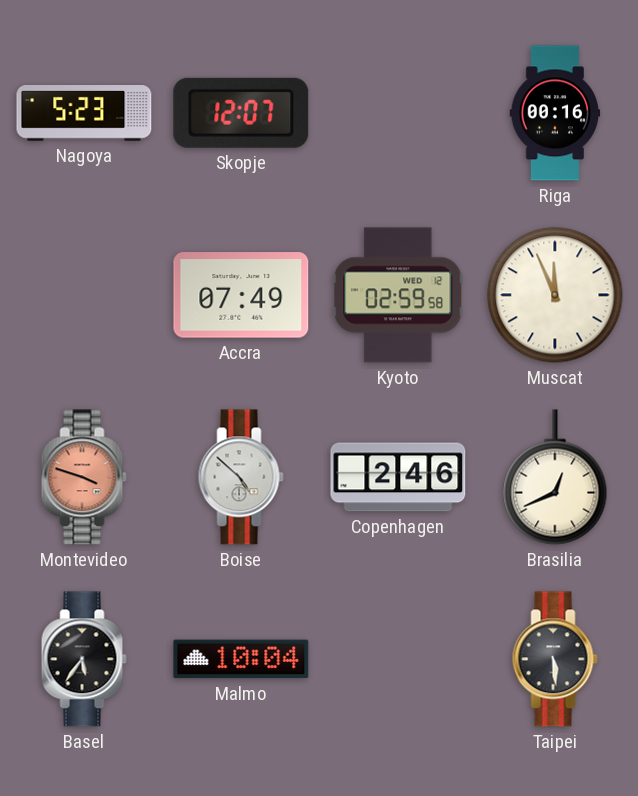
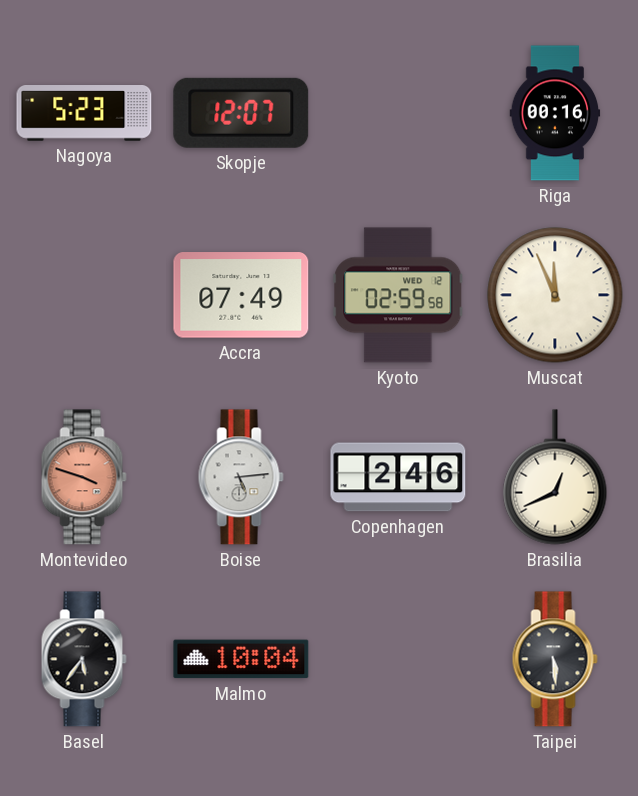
Boise: 4:52 -> 5:14 (241, 477)
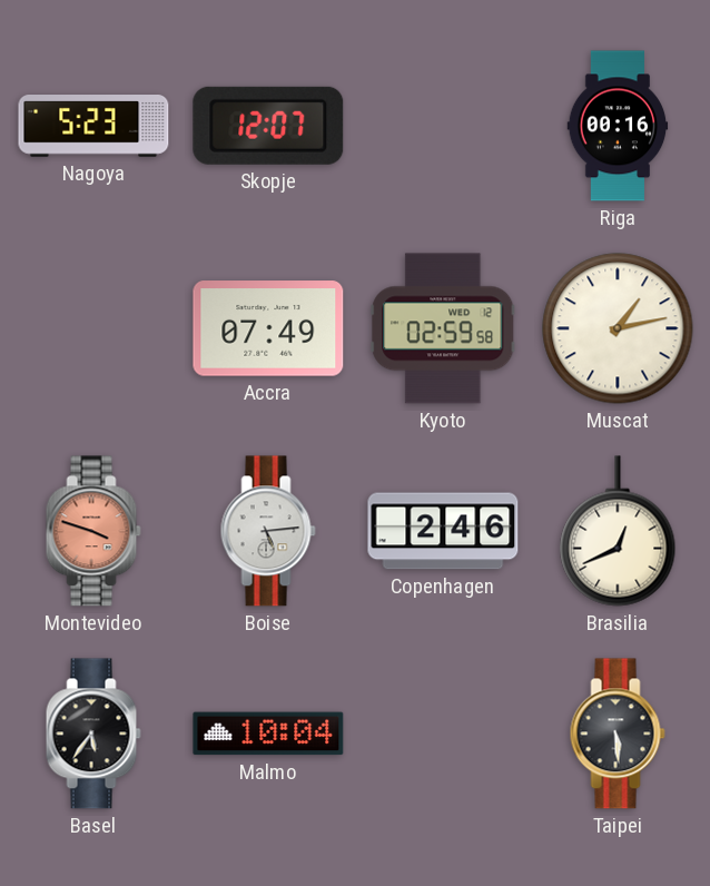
Muscat: 11:56 -> 1:13 (618, 328)
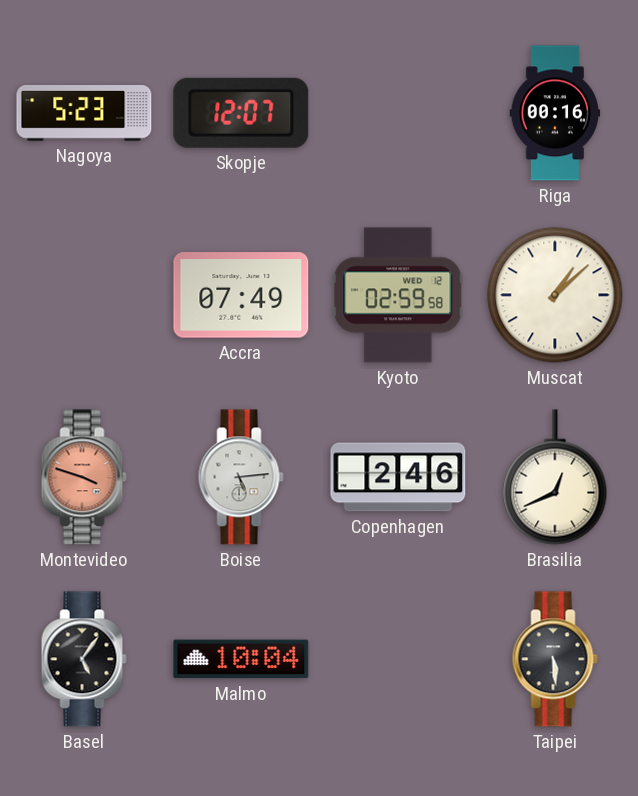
Muscat: 1:13 -> 1:08 (555, 295)
Basel: 5:36 -> 5:06 (84, 659)
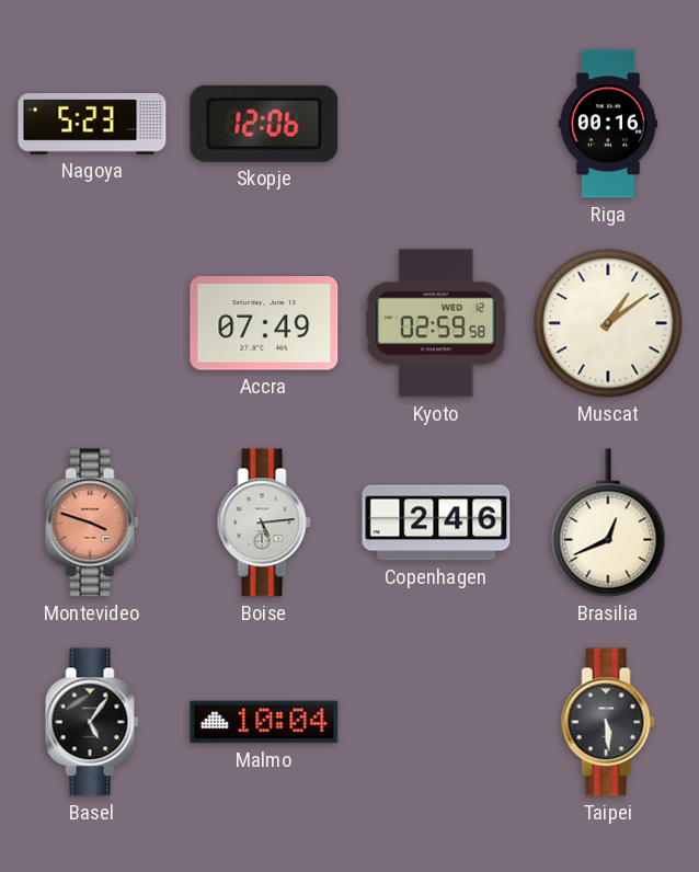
Skopje: 12:07 -> 12:06 (264, 124)
Muscat: 1:08 -> 1:09 (608, 323)
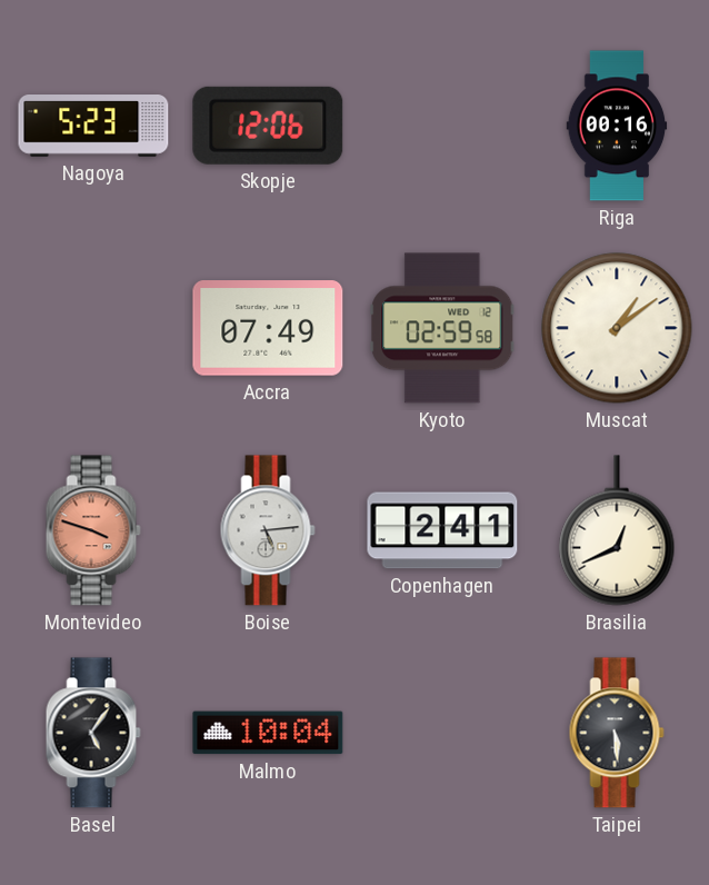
Copenhagen: 2:46 -> 2:41 (442, 530)
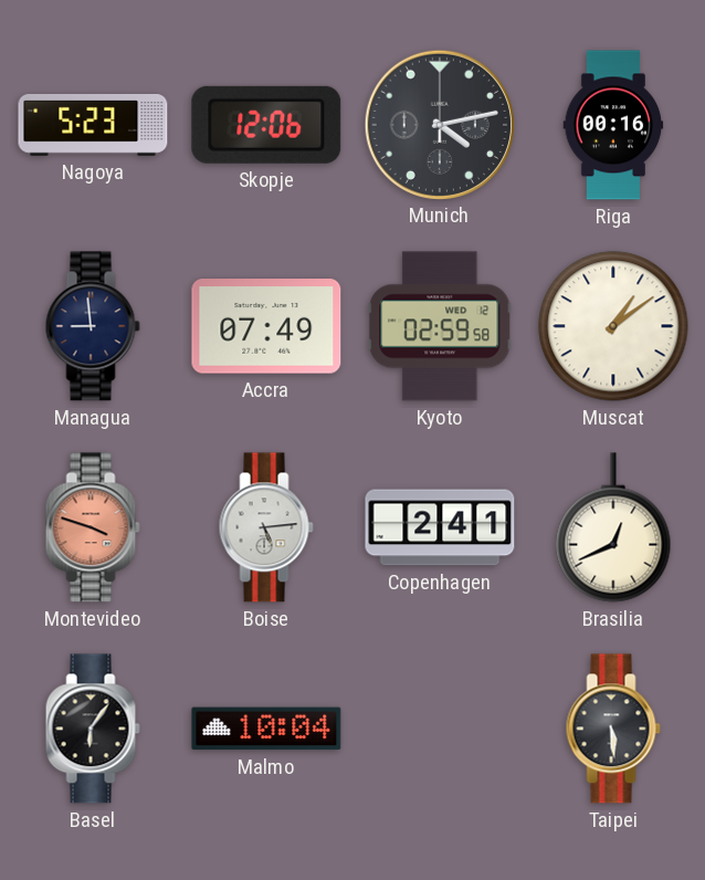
Munich: none -> 4:13 (439, 124)
Managua: none -> 8:59 (93, 326)
Basel: 5:06 -> 6:06 (93, 729)
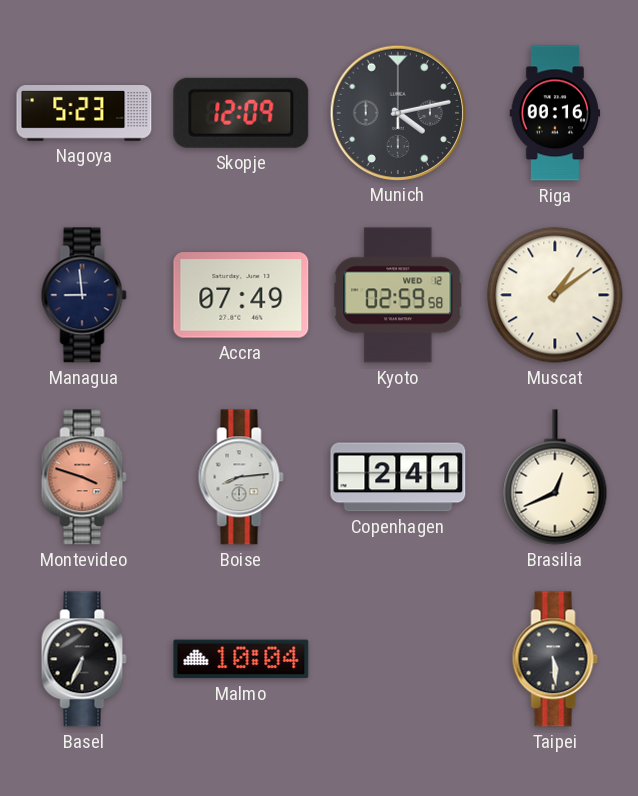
Skopje: 12:06 -> 12:09 (241, 113)
Boise: 5:14 -> 8:14 (241, 477)
Basel: 6:06 -> 6:34 (84, 659)
